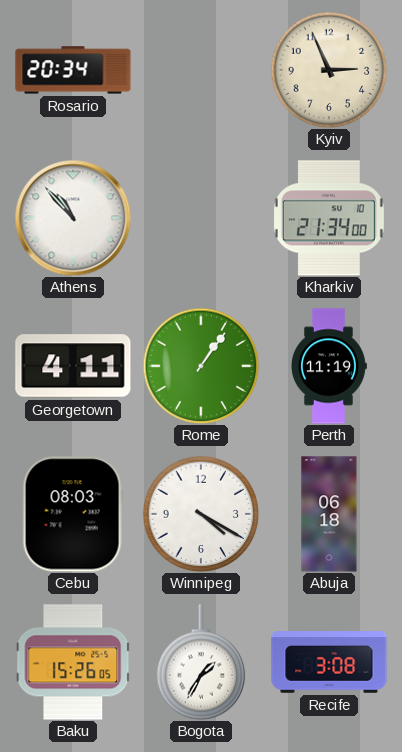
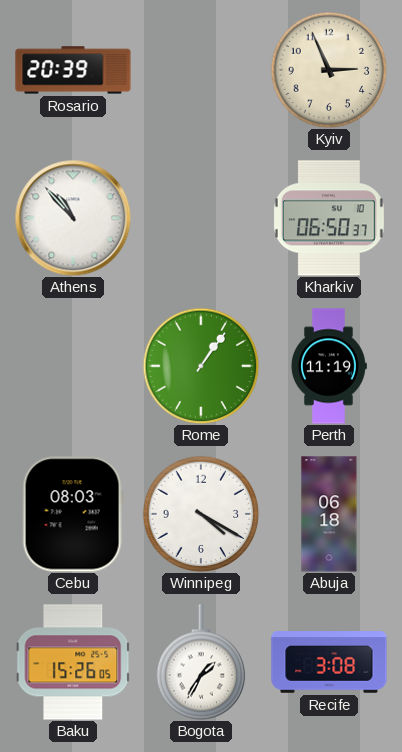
Rosario: 20:34 -> 20:39 (73, 70)
Kharkiv: 21:34 -> 06:50 (329, 218)
Georgetown: 4:11 -> none (73, 366)
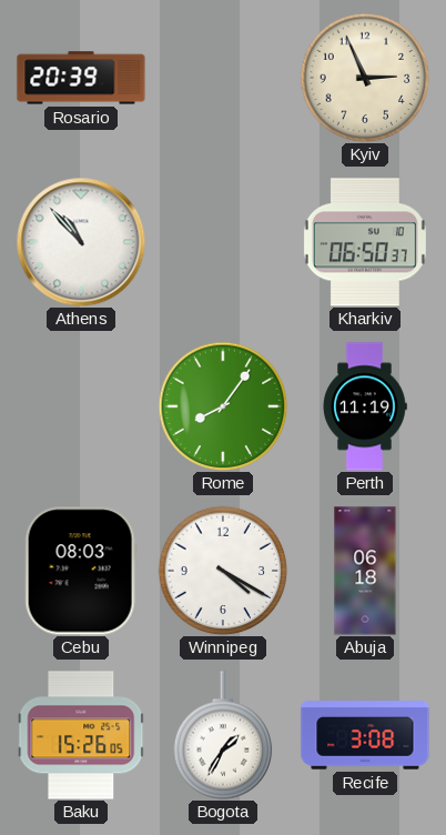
Rome: 1:06 -> 8:06 (223, 406)
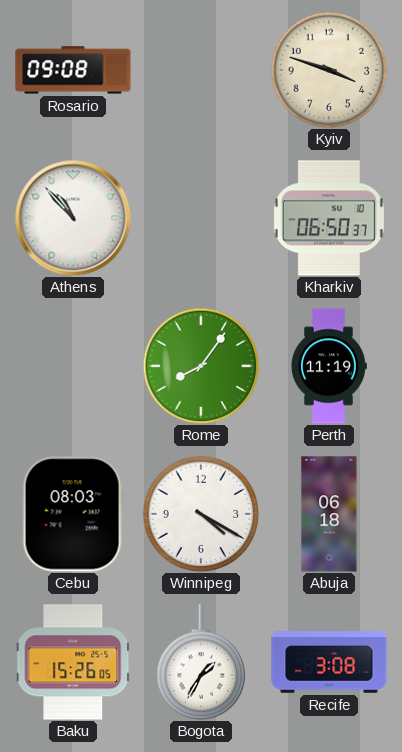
Rosario: 20:39 -> 09:08 (73, 70)
Kyiv: 2:56 -> 3:48 (329, 70)
